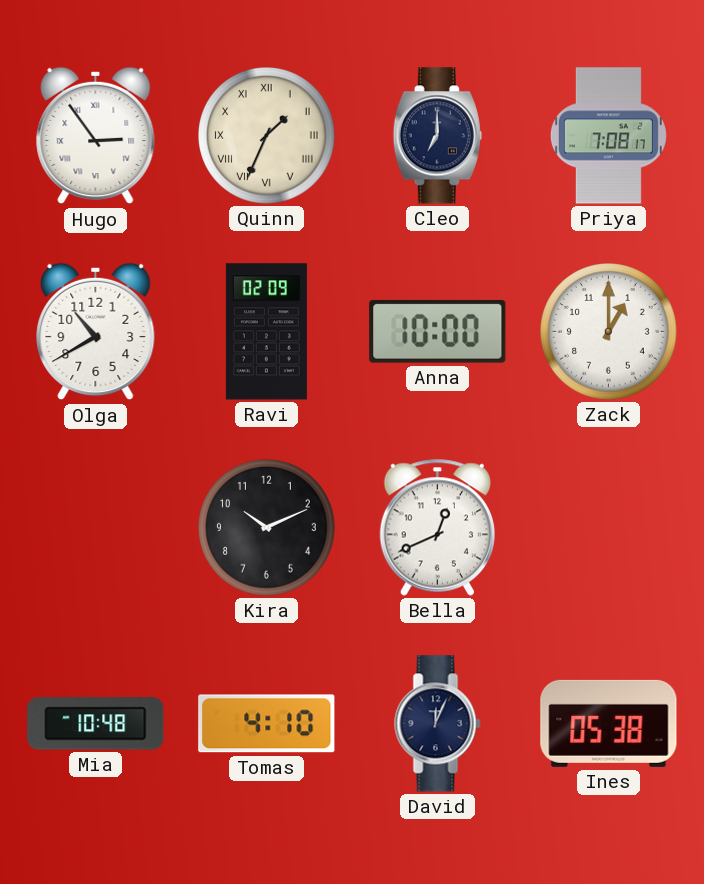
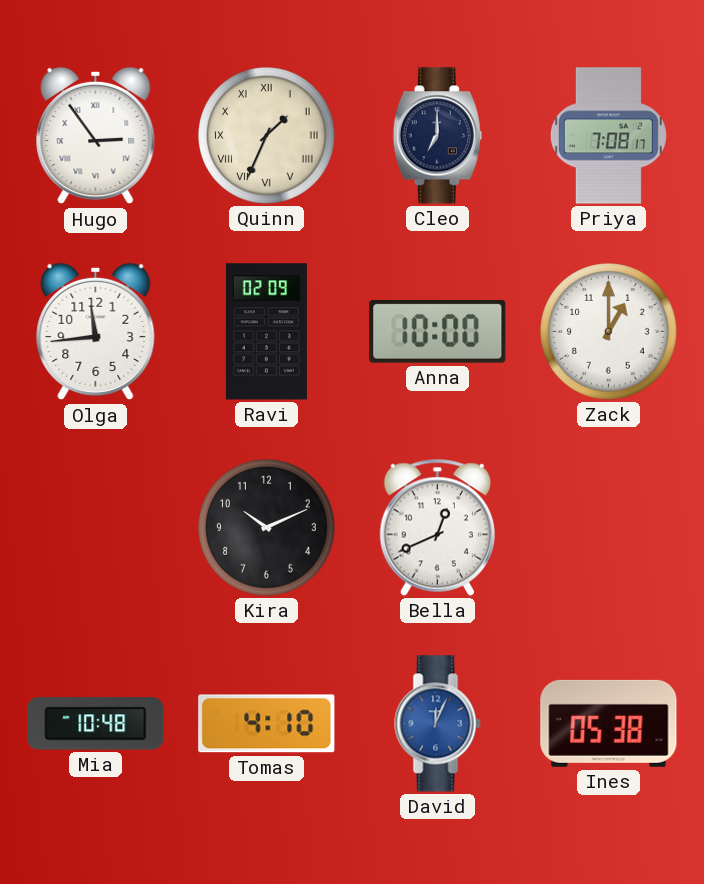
Olga: 10:40 -> 11:44 (96, 332)
David dial: navy -> blue (438, 724)
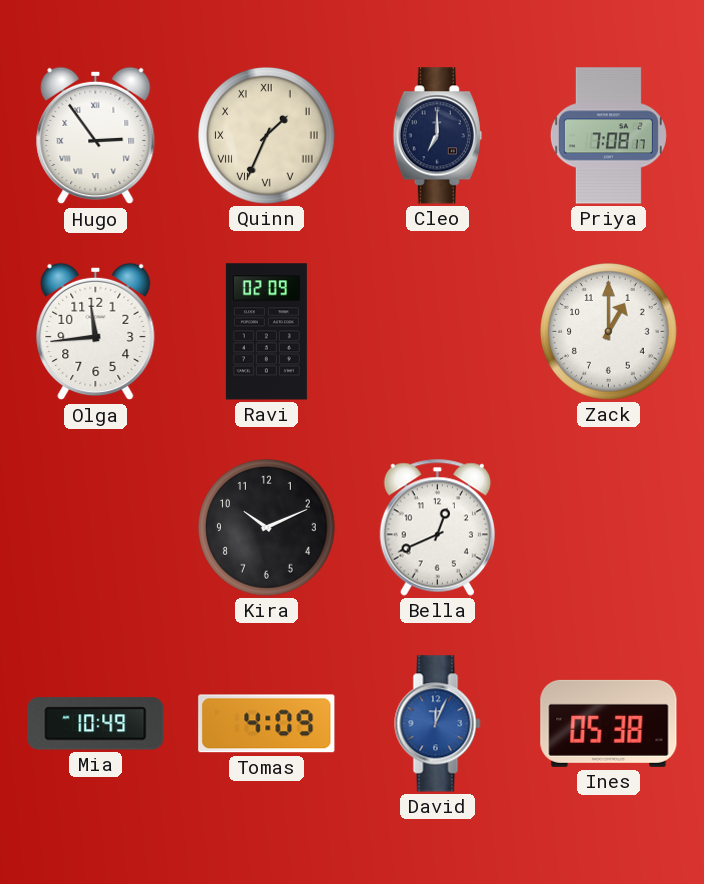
Anna: 10:00 -> none (438, 331)
Mia: 10:48 -> 10:49 (96, 724)
Tomas: 4:10 -> 4:09 (267, 724)
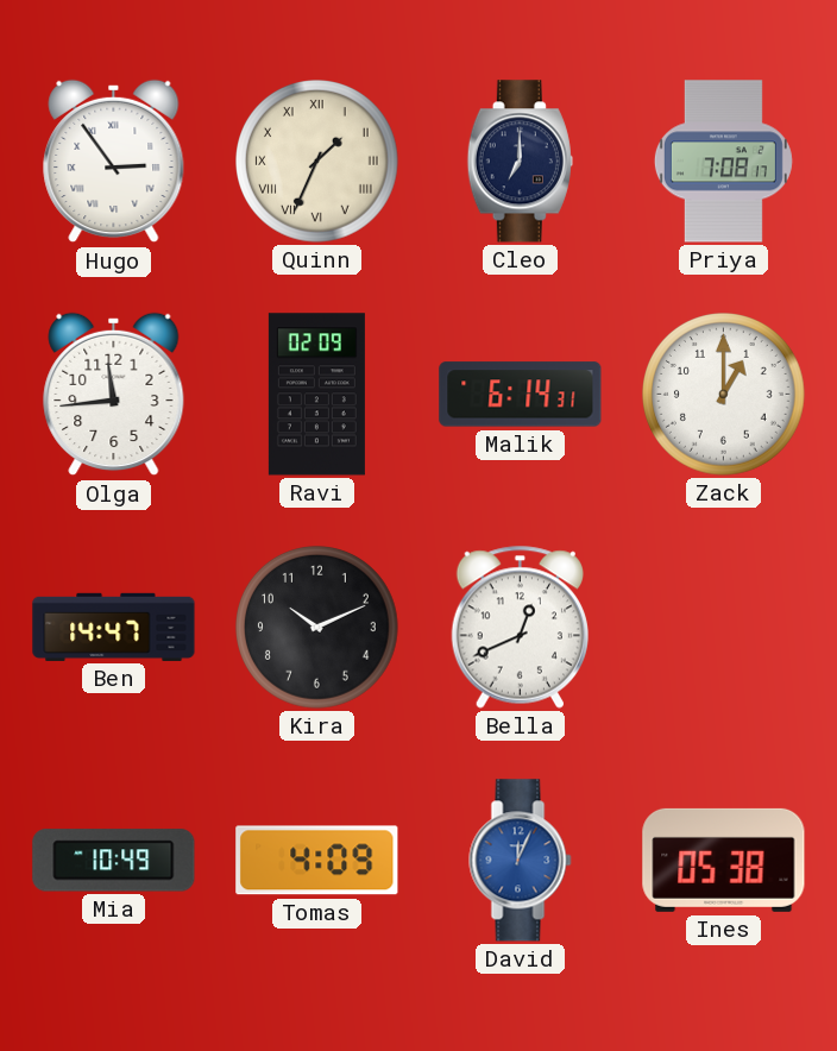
Malik: none -> 6:14 (521, 395)
Ben: none -> 14:47 (114, 627)
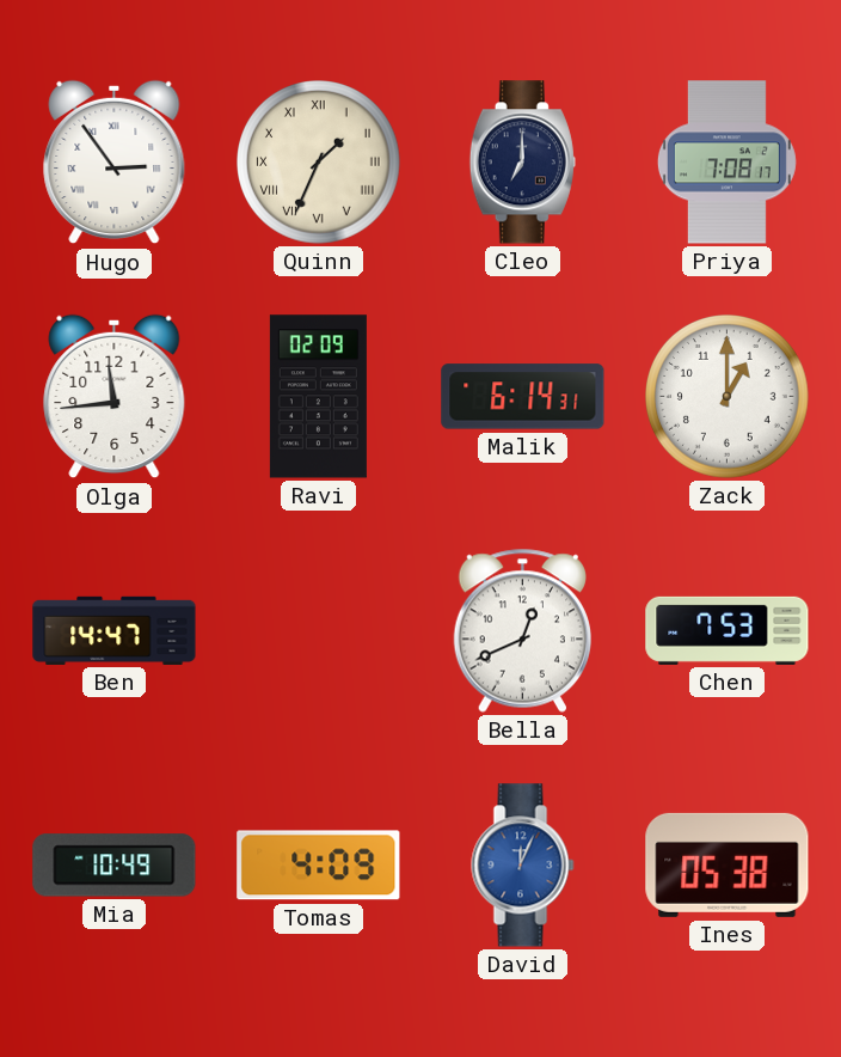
Kira: 10:11 -> none (317, 628)
Chen: none -> 7:53 (728, 630)
